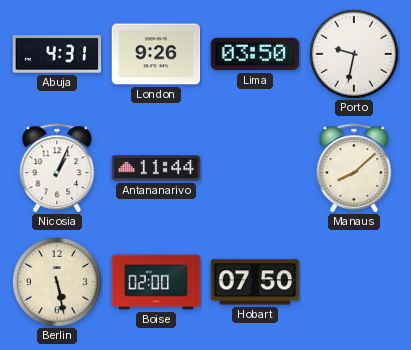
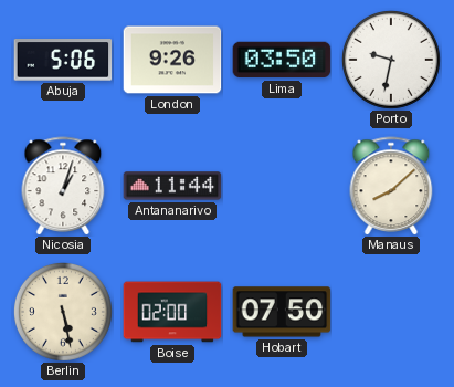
Abuja: 4:31 -> 5:06 (63, 60)
Nicosia: 1:04 -> 1:03 (63, 186)
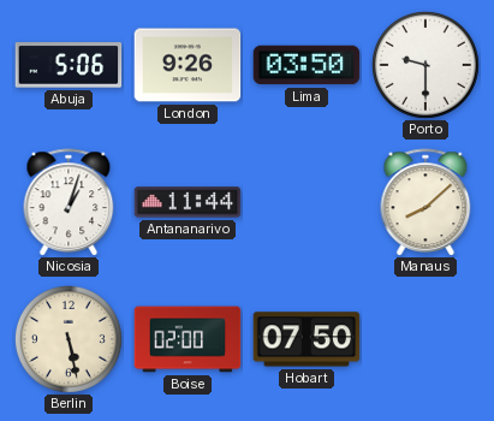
Porto: 9:32 -> 9:30 (425, 65)
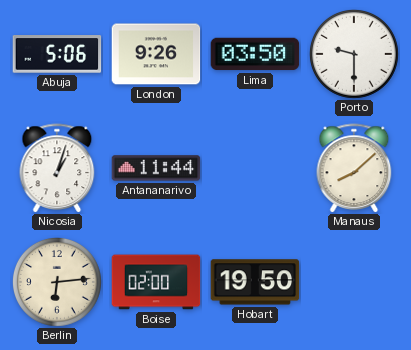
Berlin: 5:28 -> 6:14 (57, 282)
Hobart: 07:50 -> 19:50 (255, 282)
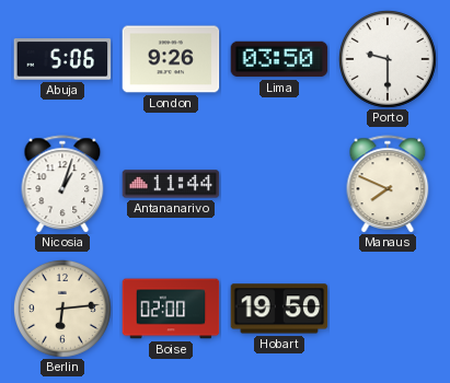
Manaus: 8:08 -> 7:49 (388, 184)
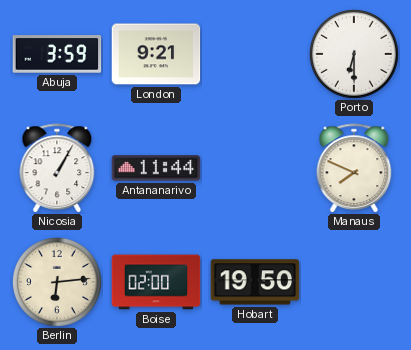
Abuja: 5:06 -> 3:59 (57, 54)
London: 9:26 -> 9:21 (156, 54)
Lima: 03:50 -> none (279, 59)
Porto: 9:30 -> 6:30 (354, 54)
Nicosia: 1:03 -> 1:05 (57, 168)
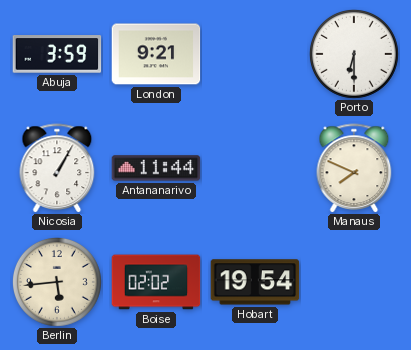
Berlin: 6:14 -> 5:44 (57, 282)
Boise: 02:00 -> 02:02 (156, 282)
Hobart: 19:50 -> 19:54 (255, 282)
